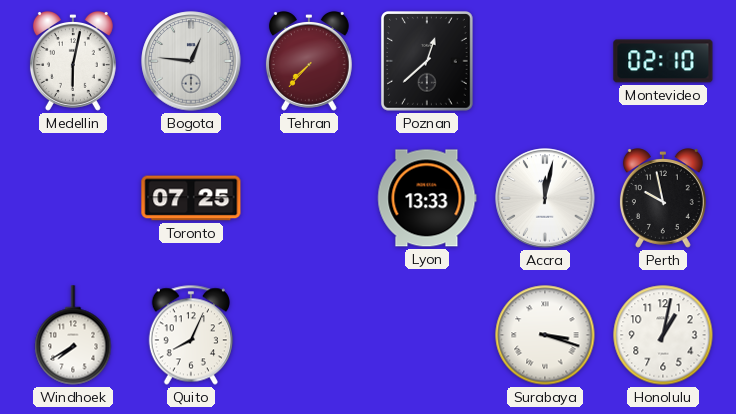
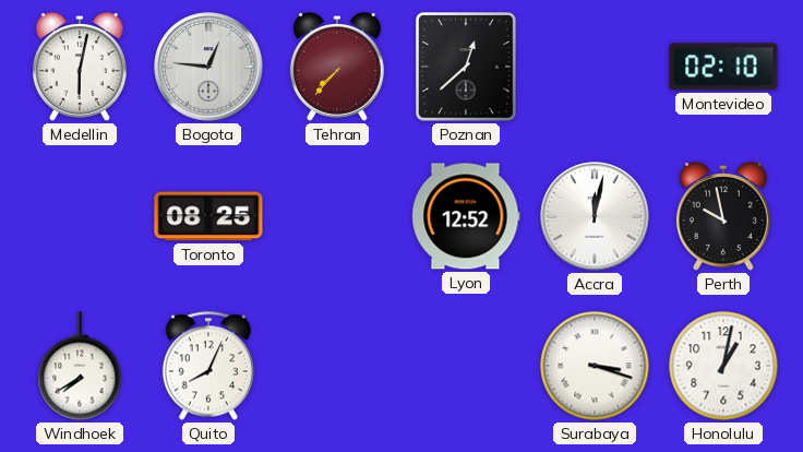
Toronto: 07:25 -> 08:25 (208, 216)
Lyon: 13:33 -> 12:52 (466, 216)
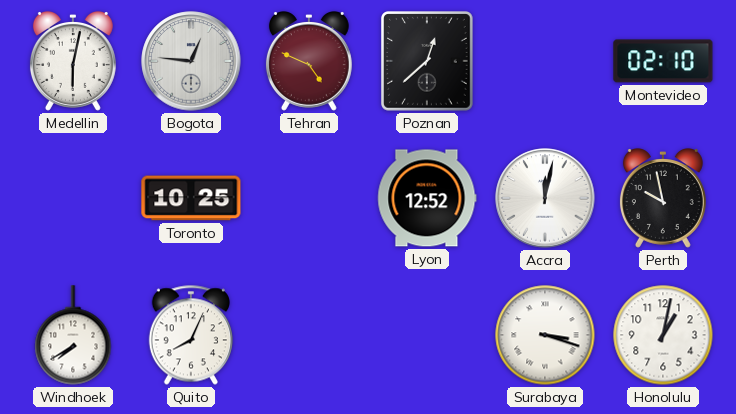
Tehran: 7:37 -> 4:49 (309, 62)
Toronto: 08:25 -> 10:25 (191, 198)
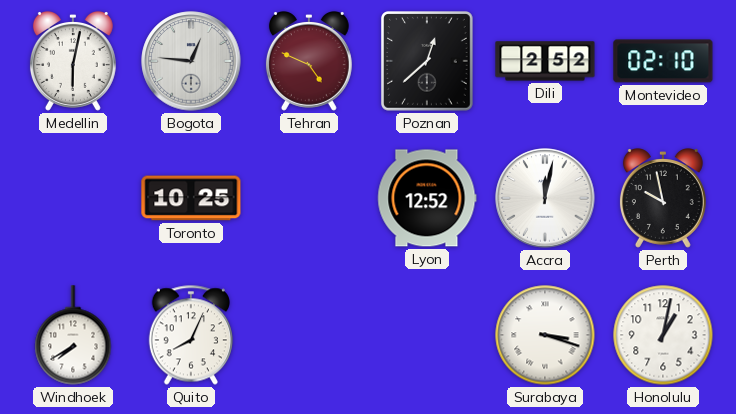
Dili: none -> 2:52 (545, 61)
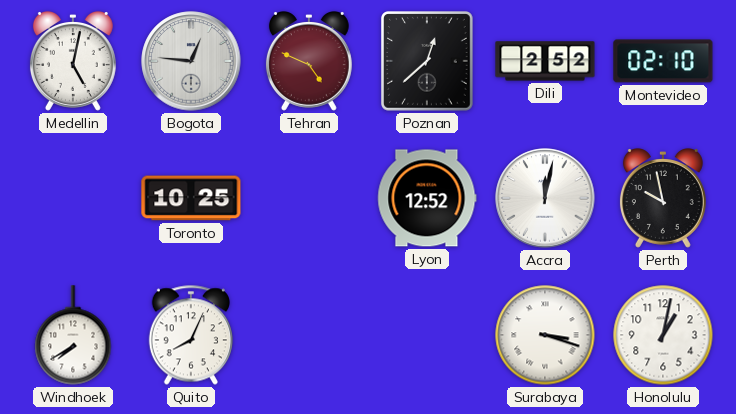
Medellin: 6:02 -> 5:02 (73, 62)
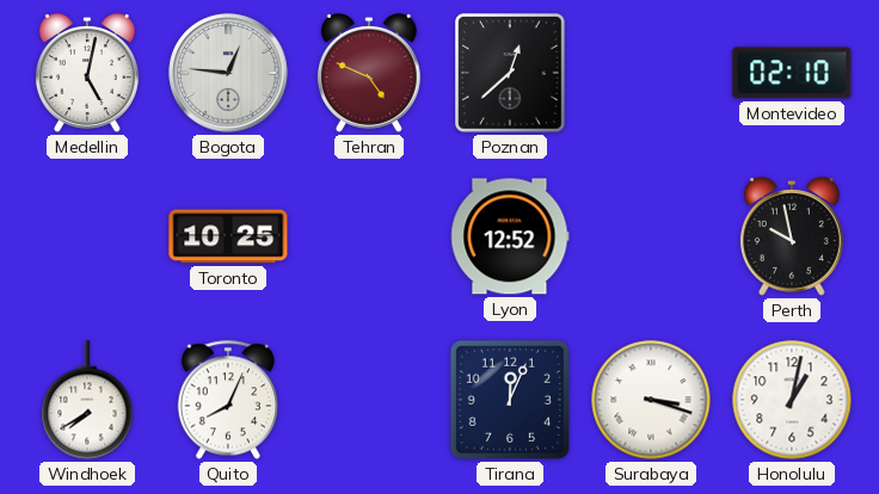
Dili: 2:52 -> none (545, 61)
Accra: 12:02 -> none (545, 198)
Tirana: none -> 12:04 (510, 400)
